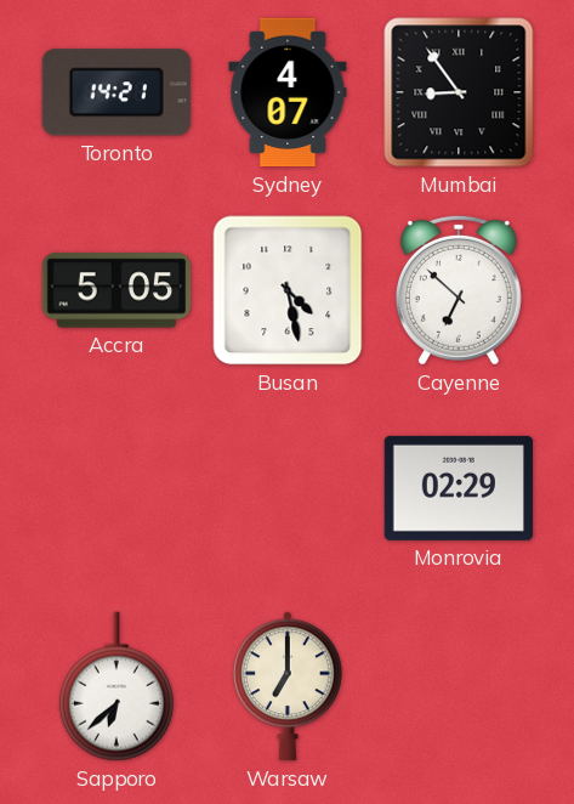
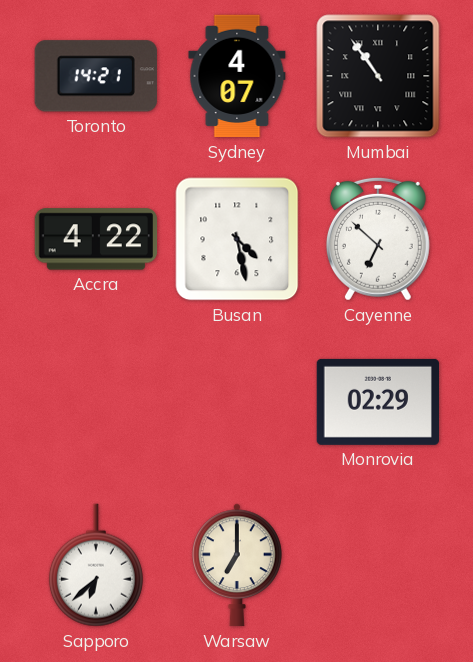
Mumbai: 8:54 -> 10:54 (378, 76)
Accra: 5:05 -> 4:22 (96, 239)
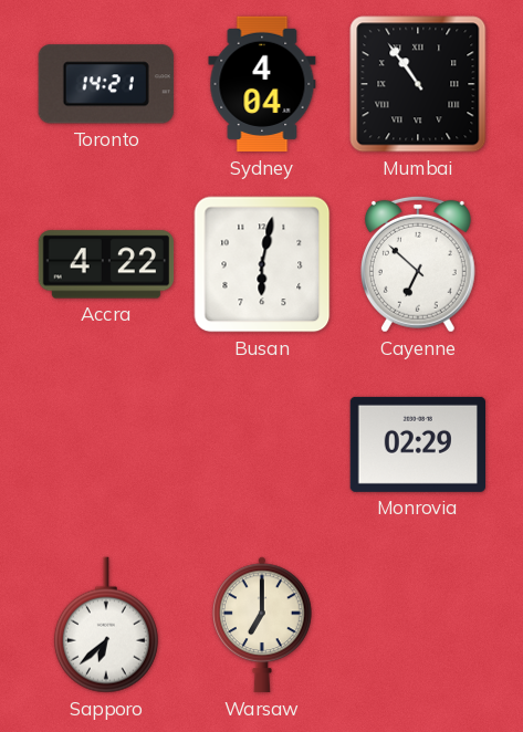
Sydney: 4:07 -> 4:04 (262, 84)
Busan: 4:28 -> 6:02 (262, 264)
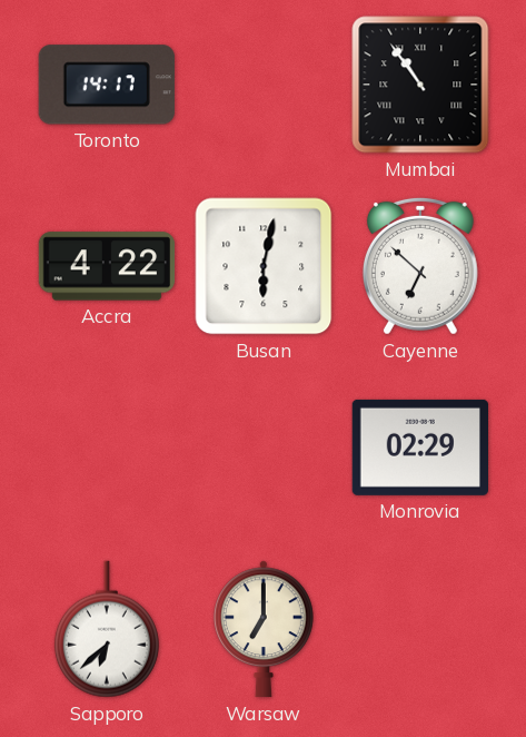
Toronto: 14:21 -> 14:17 (107, 85)
Sydney: 4:04 -> none (262, 84)
